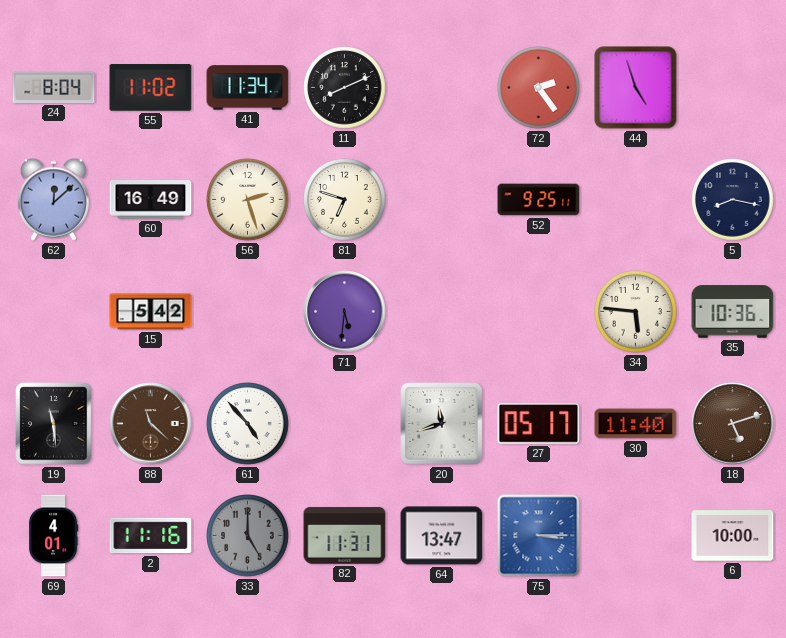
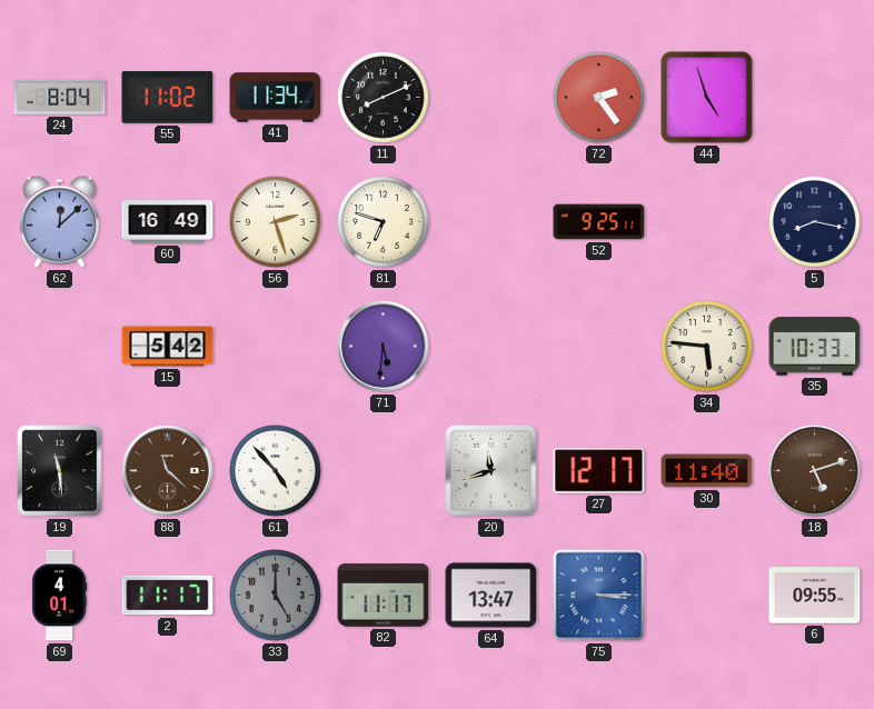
35: 10:36 -> 10:33 (815, 347)
27: 05:17 -> 12:17 (599, 471)
2: 11:16 -> 11:17 (168, 596)
82: 11:31 -> 11:17 (384, 596)
6: 10:00 -> 09:55 (815, 596)
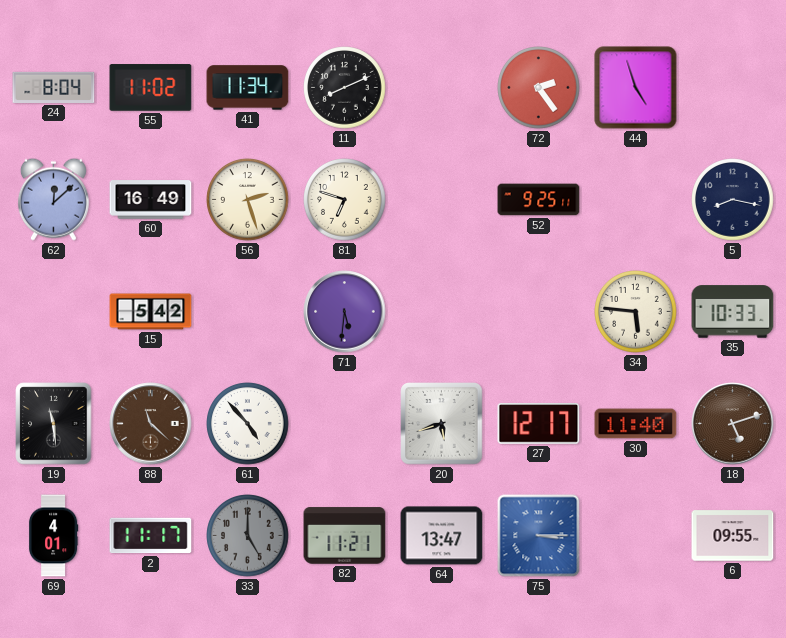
20: 11:42 -> 5:42 (442, 424)
82: 11:17 -> 11:21 (345, 536)
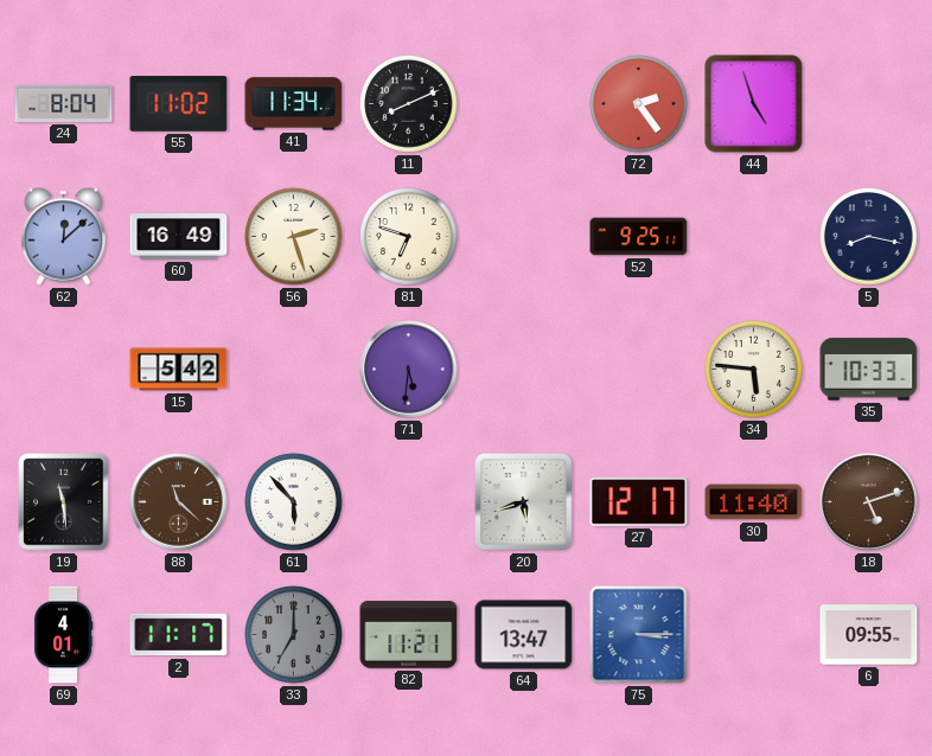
61: 4:53 -> 5:53 (294, 502)
33: 5:00 -> 7:00 (294, 635)
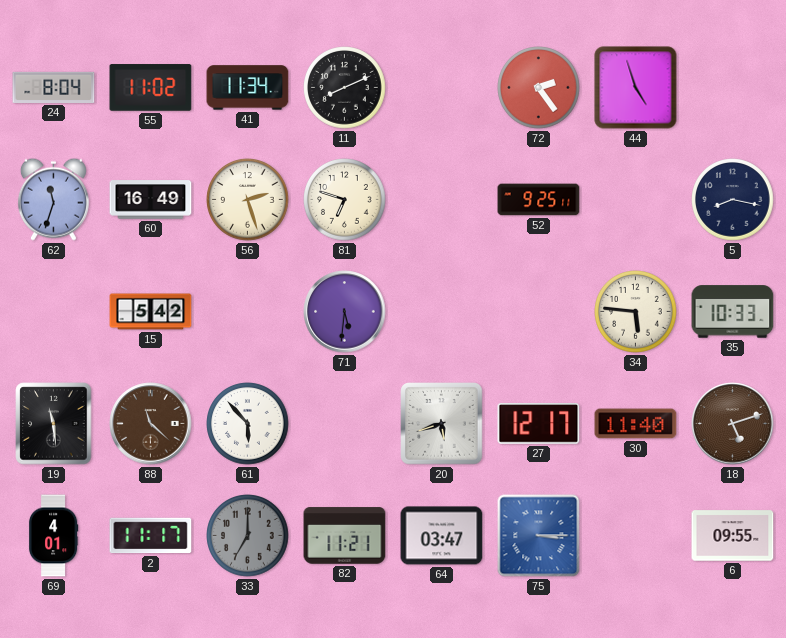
62: 12:08 -> 11:33 (53, 199)
64: 13:47 -> 03:47 (442, 536)
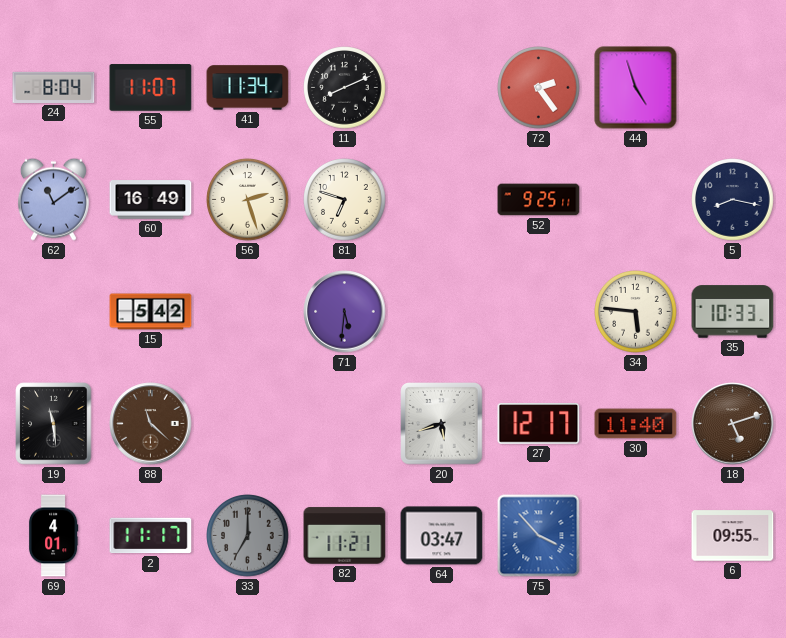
55: 11:02 -> 11:07 (151, 88)
62: 11:33 -> 11:09 (53, 199)
61: 5:53 -> none (248, 424)
75: 3:15 -> 3:53 (539, 536)
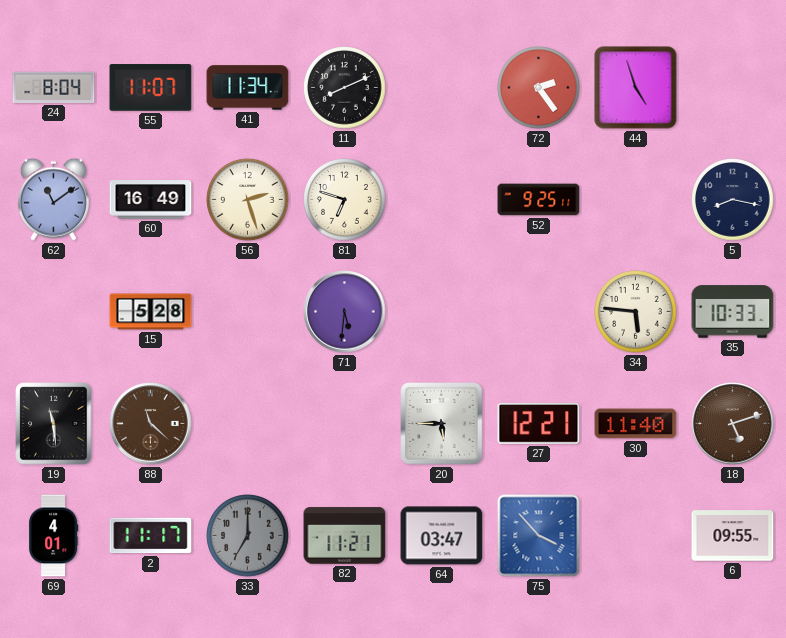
15: 5:42 -> 5:28 (151, 312)
20: 5:42 -> 5:45 (442, 424)
27: 12:17 -> 12:21 (539, 424)
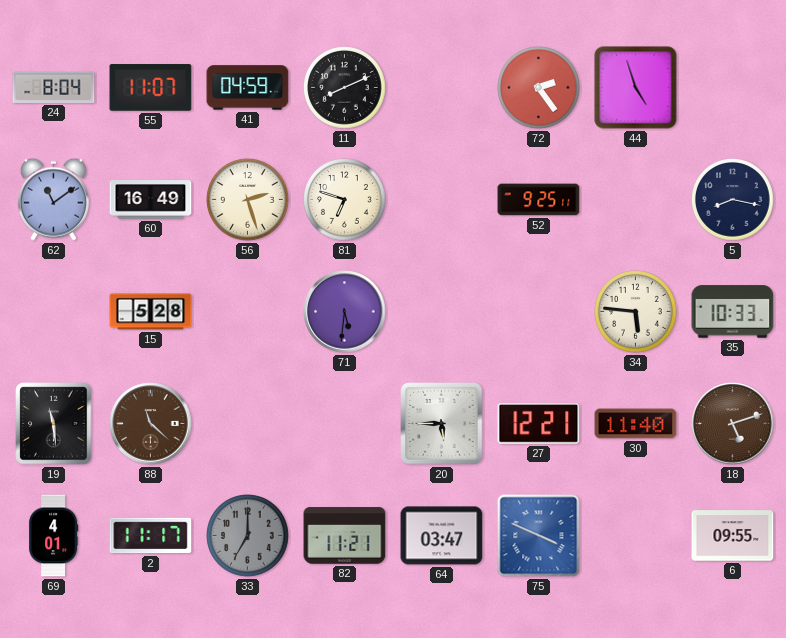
41: 11:34 -> 04:59 (248, 88)
75: 3:53 -> 3:49 (539, 536)
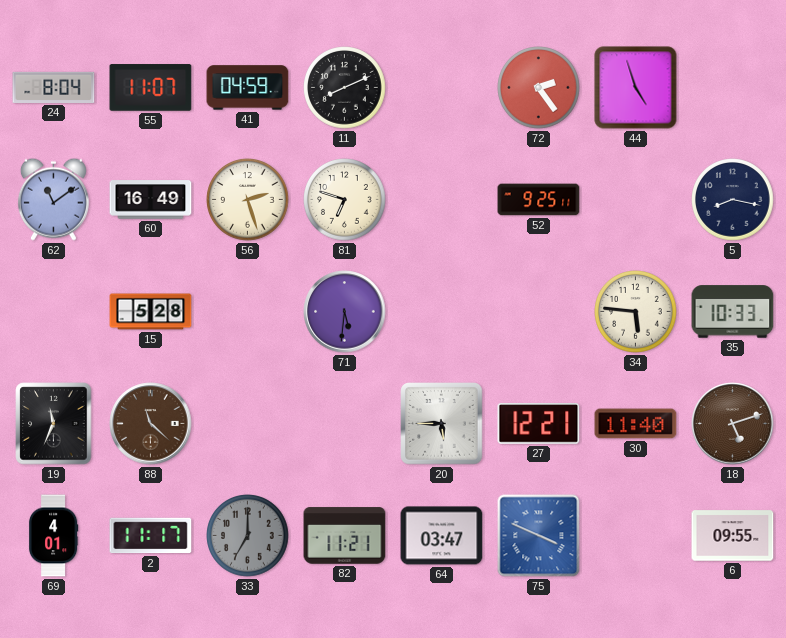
19: 11:29 -> 11:34 (54, 424)
